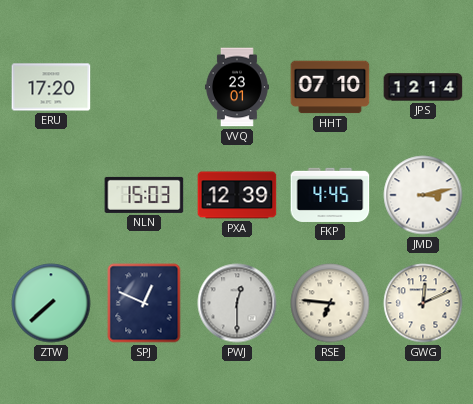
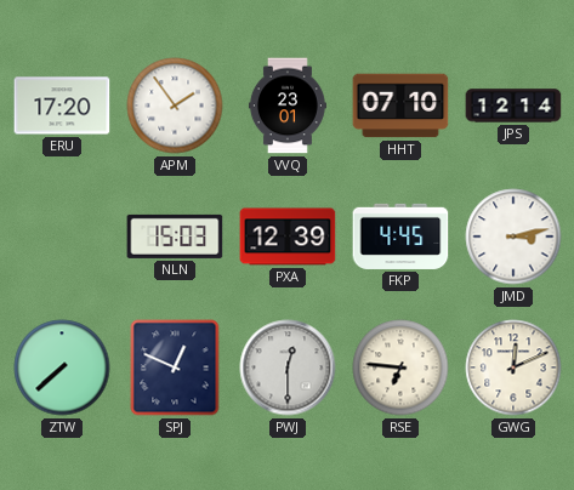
APM: none -> 1:54 (175, 106)
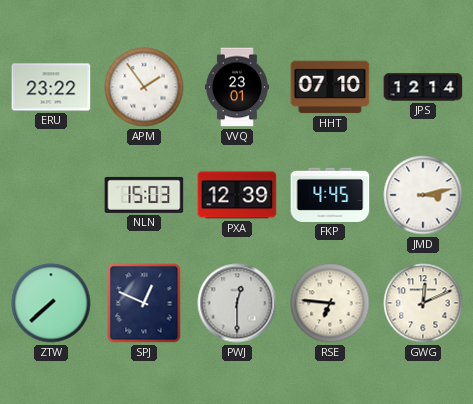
ERU: 17:20 -> 23:22 (51, 87)
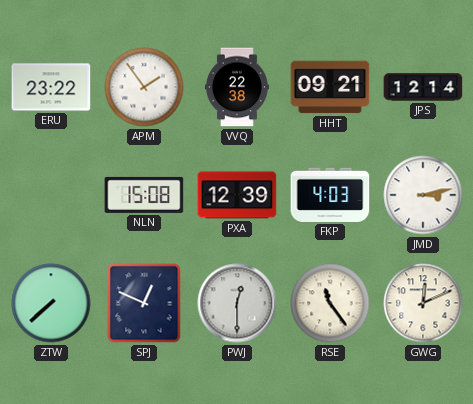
VVQ: 23:01 -> 22:38 (237, 87)
HHT: 07:10 -> 09:21 (330, 87)
NLN: 15:03 -> 15:08 (144, 195)
FKP: 4:45 -> 4:03 (330, 195)
RSE: 6:46 -> 11:24 (330, 303)
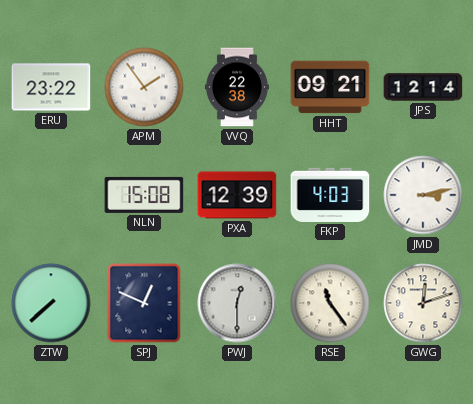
GWG: 12:11 -> 12:12 (423, 303)
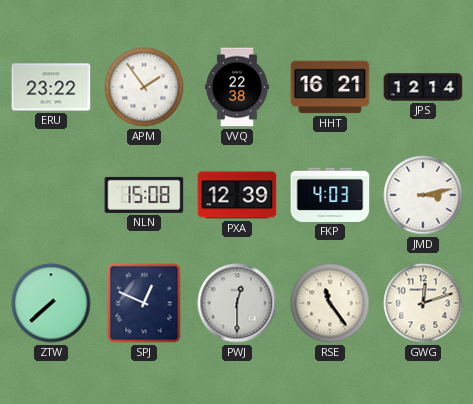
HHT: 09:21 -> 16:21 (330, 87)
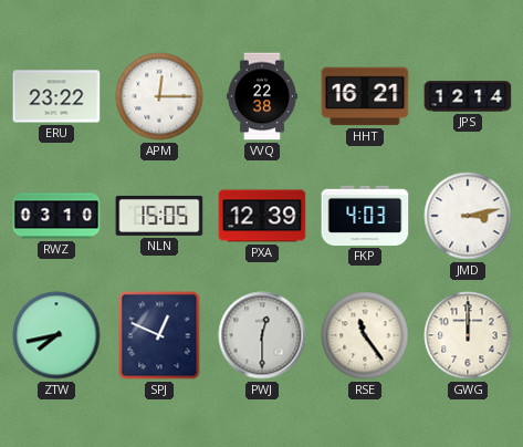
APM: 1:54 -> 12:15 (159, 96)
RWZ: none -> 03:10 (56, 216)
NLN: 15:08 -> 15:05 (159, 216)
ZTW: 7:38 -> 7:43 (56, 335)
GWG: 12:12 -> 12:00 (468, 335)
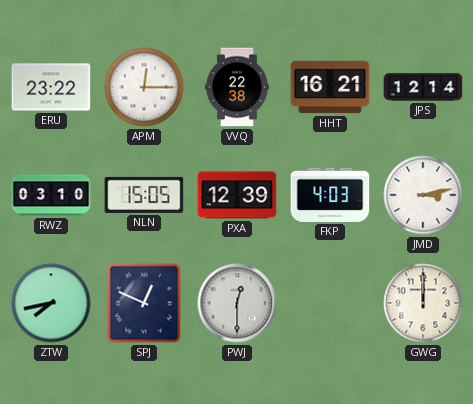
RSE: 11:24 -> none (365, 335)
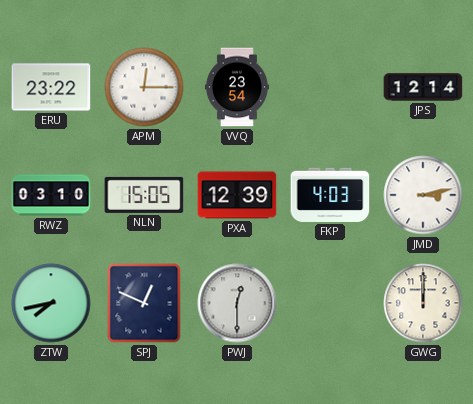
VVQ: 22:38 -> 23:54 (237, 87)
HHT: 16:21 -> none (330, 87)
